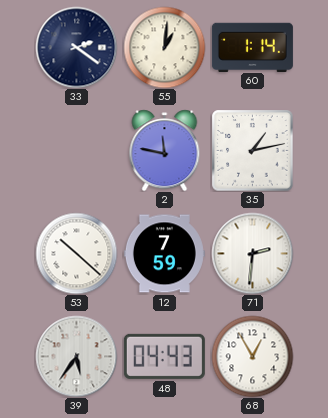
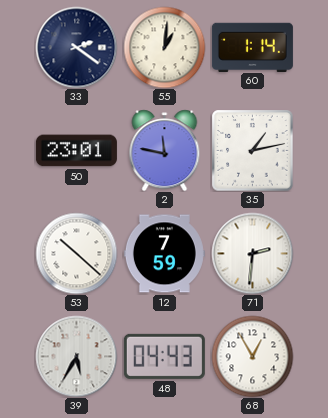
50: none -> 23:01 (76, 151)
39: 5:36 -> 5:35 (76, 356)
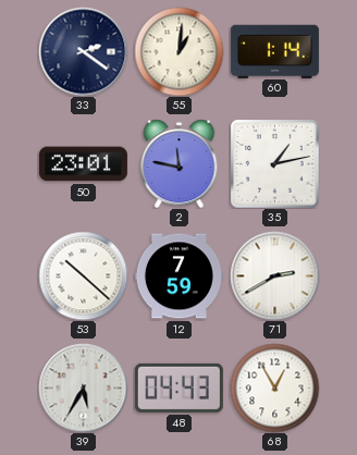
71: 2:31 -> 2:40 (274, 275)
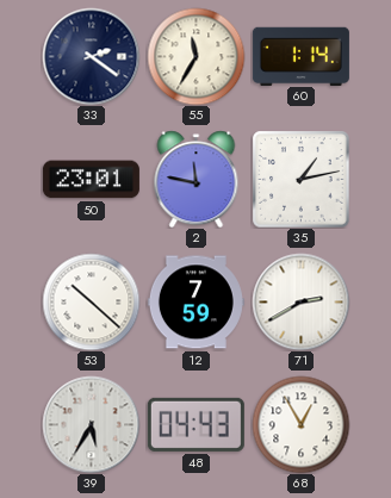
55: 1:01 -> 11:35 (195, 56)
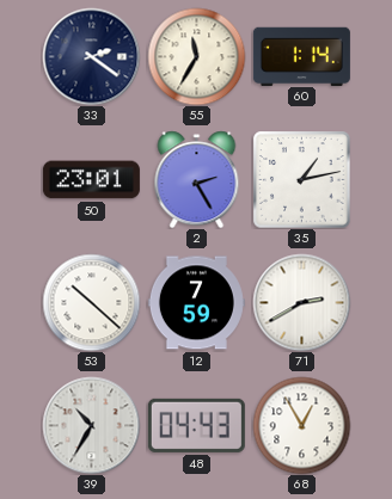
2: 11:47 -> 2:25 (197, 179)
39: 5:35 -> 10:35 (91, 425)
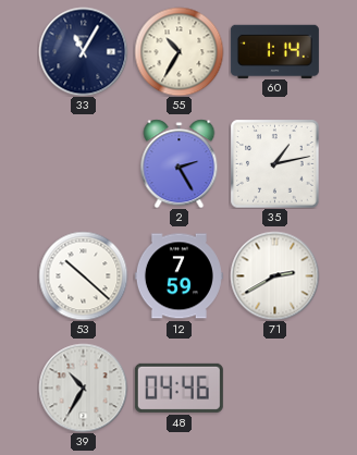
33: 2:21 -> 11:05 (83, 51)
55: 11:35 -> 10:35 (178, 51)
50: 23:01 -> none (91, 180)
48: 04:43 -> 04:46 (178, 388)
68: 12:55 -> none (301, 425)
